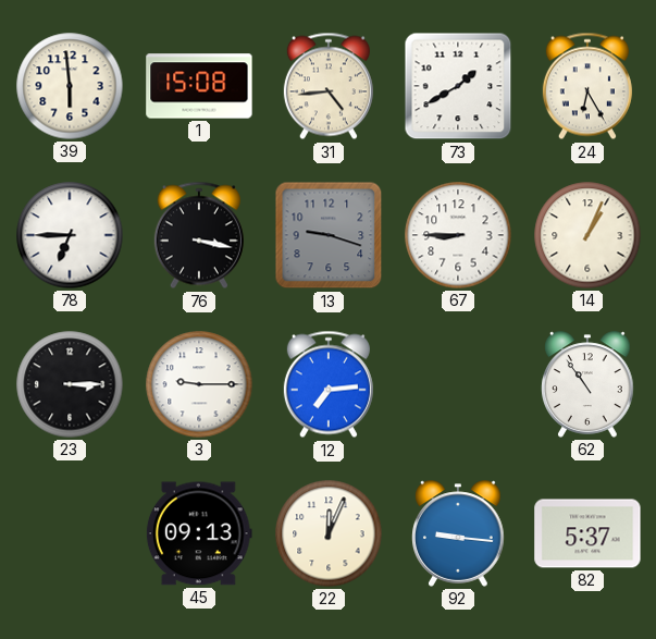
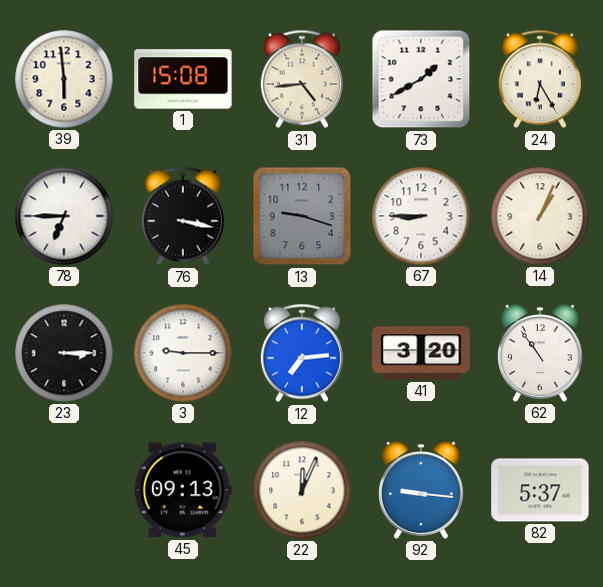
41: none -> 3:20 (421, 353)
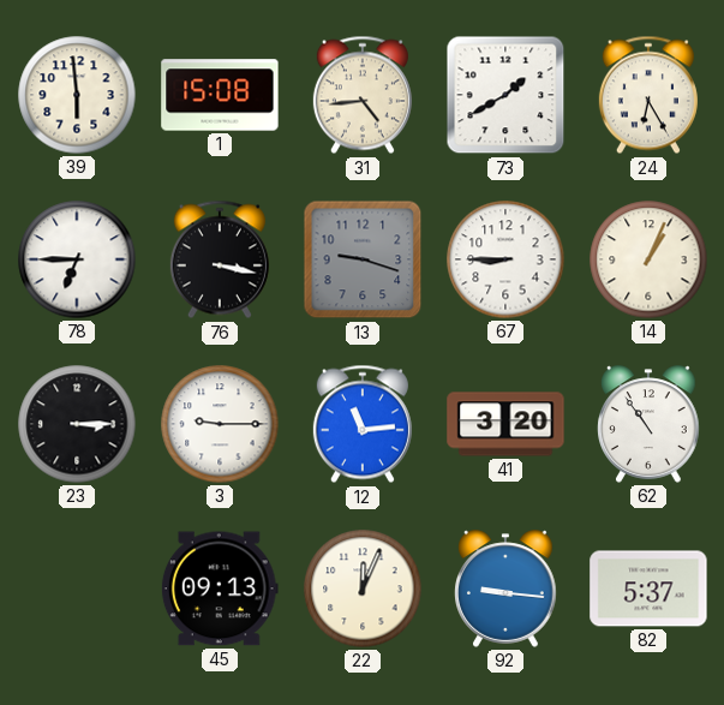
12: 7:14 -> 11:14 (363, 424)
